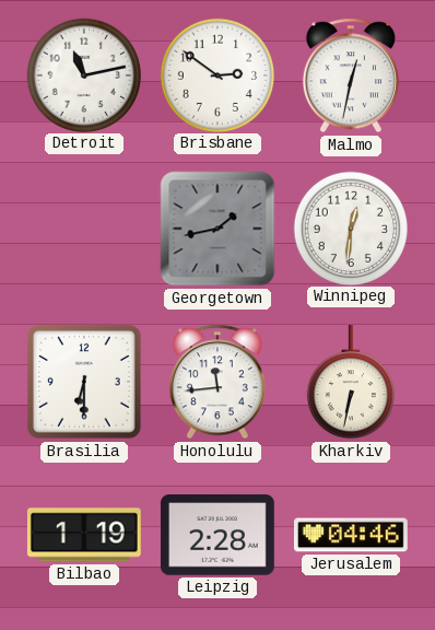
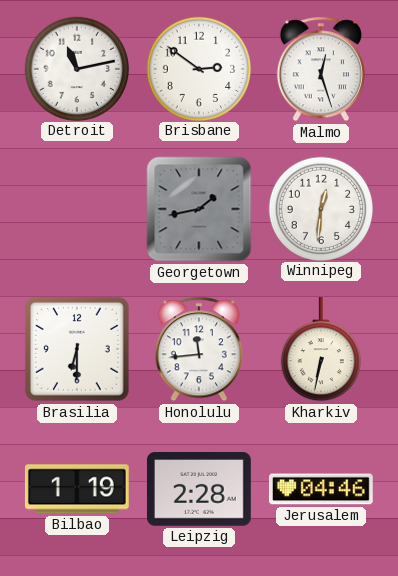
Malmo: 12:32 -> 12:27 (321, 69)
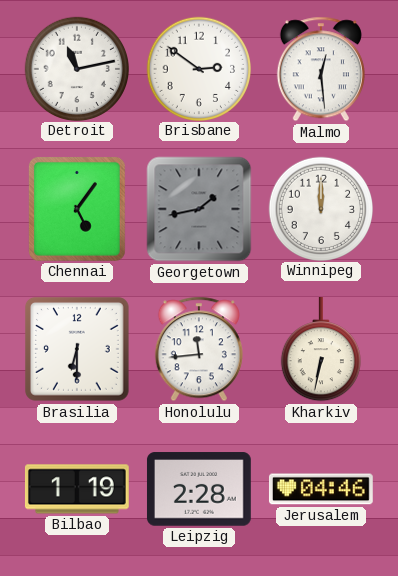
Malmo: 12:27 -> 12:29 (321, 69)
Chennai: none -> 5:06 (77, 209)
Winnipeg: 12:31 -> 12:00 (320, 208)
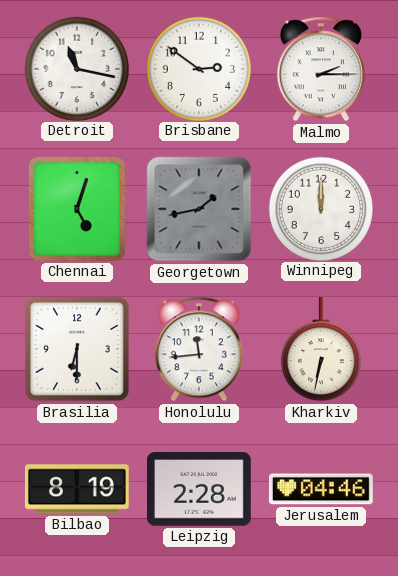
Detroit: 11:13 -> 11:17 (76, 68)
Malmo: 12:29 -> 2:15 (321, 69)
Chennai: 5:06 -> 5:03 (77, 209)
Bilbao: 1:19 -> 8:19 (77, 489)
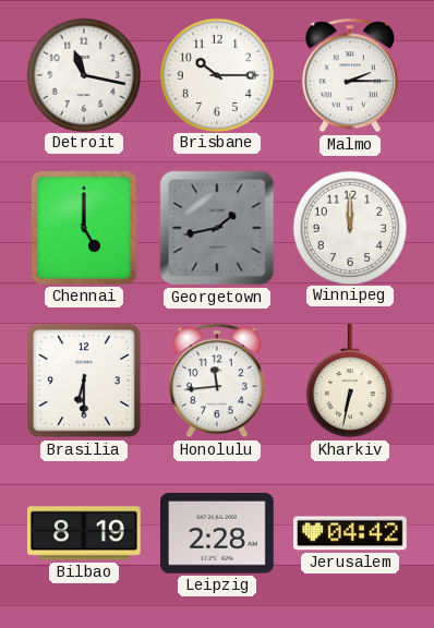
Brisbane: 2:51 -> 10:15 (216, 74)
Chennai: 5:03 -> 5:00 (84, 228)
Jerusalem: 04:46 -> 04:42 (350, 533)
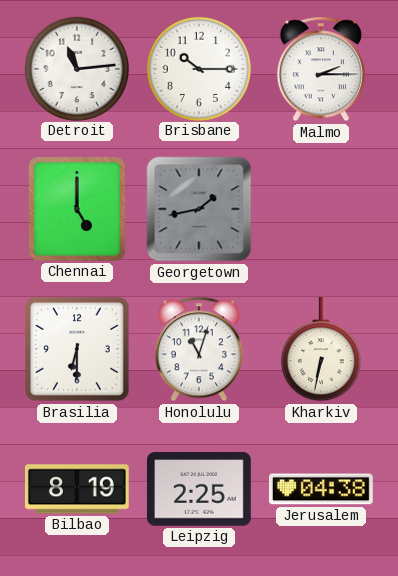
Detroit: 11:17 -> 11:14 (76, 68)
Winnipeg: 12:00 -> none (349, 227)
Honolulu: 11:44 -> 11:03 (199, 349)
Leipzig: 2:28 -> 2:25 (199, 489)
Jerusalem: 04:42 -> 04:38 (321, 489)
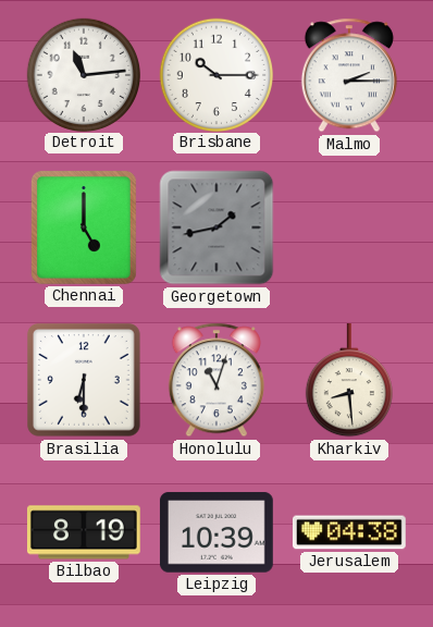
Kharkiv: 6:32 -> 8:29 (348, 381)
Leipzig: 2:25 -> 10:39 (216, 532)
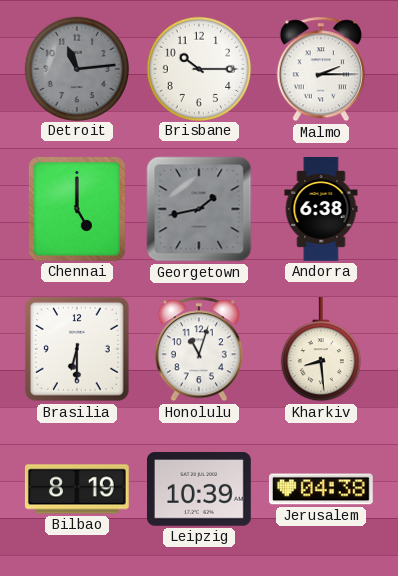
Detroit dial: white -> grey (76, 68)
Andorra: none -> 6:38 (321, 210)
